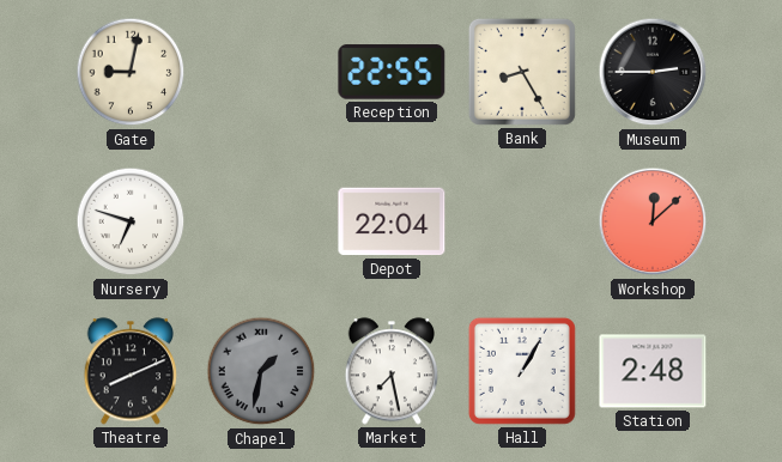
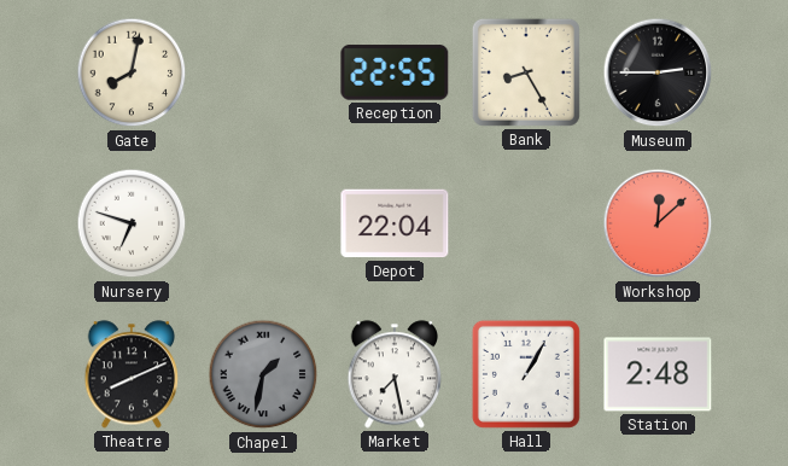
Gate: 9:02 -> 8:02 (132, 72)
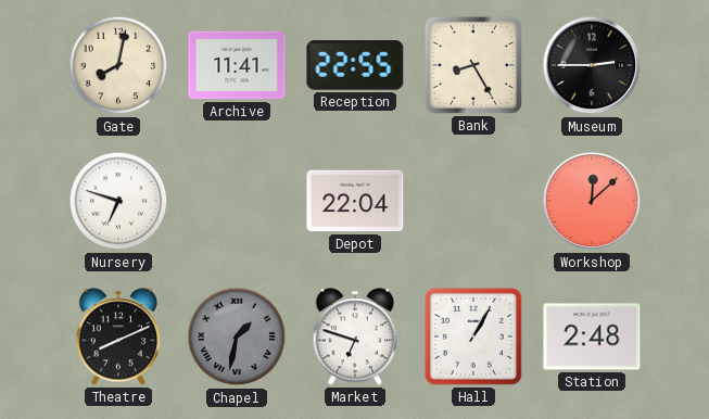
Archive: none -> 11:41 (237, 65)
Market: 7:28 -> 6:48 (355, 337)
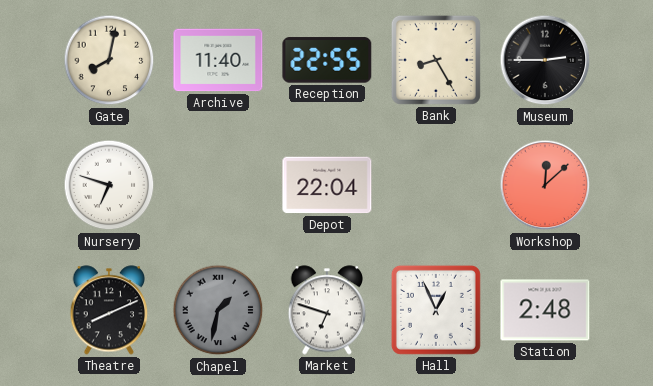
Archive: 11:41 -> 11:40 (218, 60)
Hall: 1:05 -> 12:56 (436, 310)
